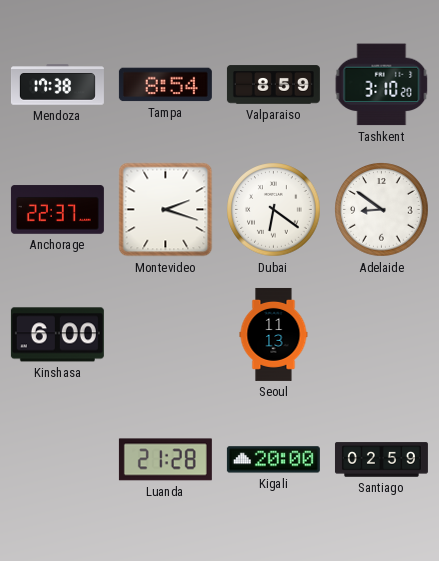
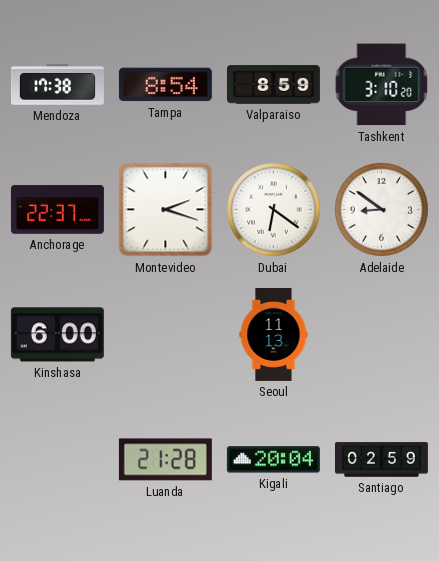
Kigali: 20:00 -> 20:04 (273, 460)
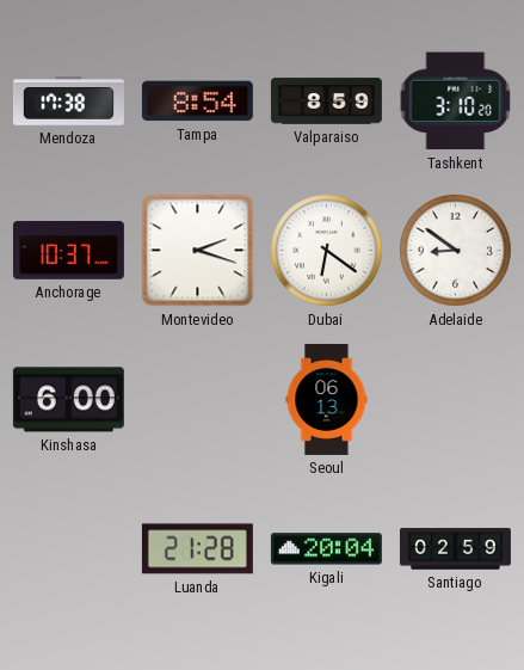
Anchorage: 22:37 -> 10:37 (68, 251)
Seoul: 11:13 -> 06:13 (327, 399)
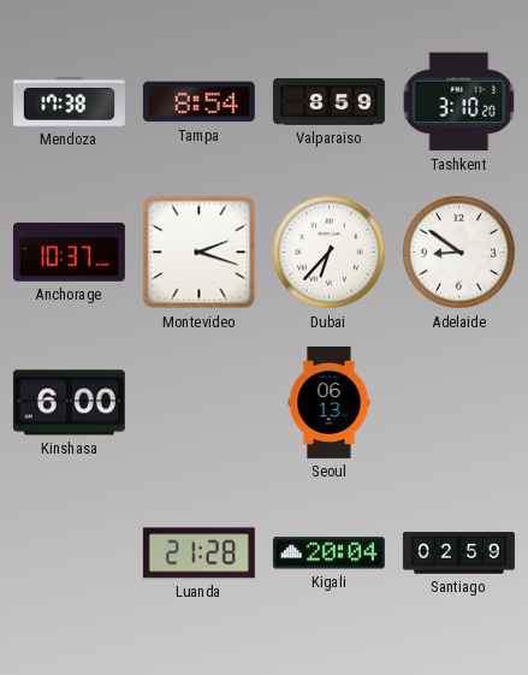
Dubai: 6:21 -> 6:37 (330, 253)
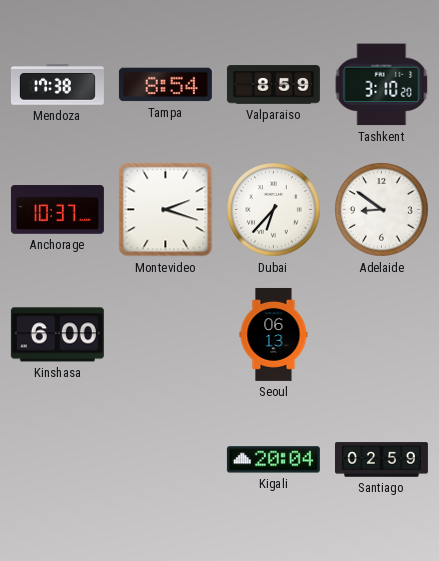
Luanda: 21:28 -> none (198, 553)
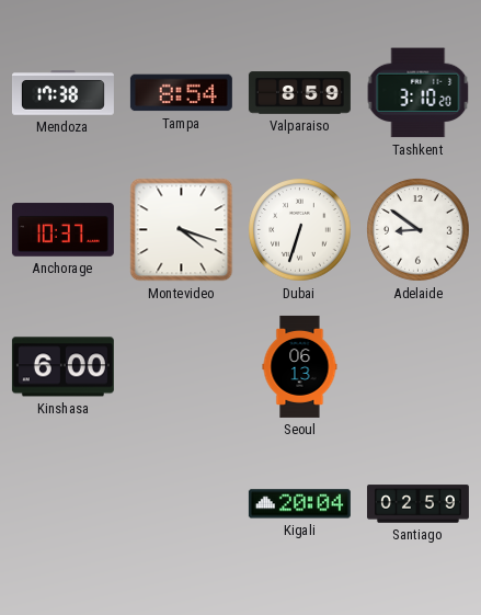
Montevideo: 2:18 -> 4:18 (182, 230)
Dubai: 6:37 -> 6:33 (300, 230)
